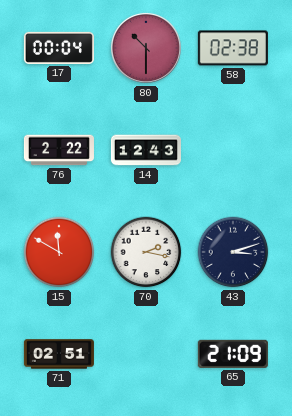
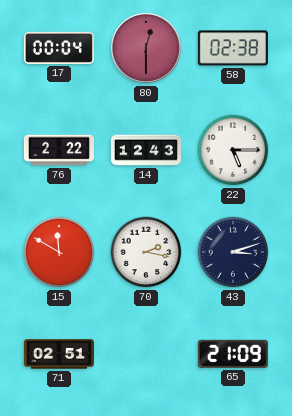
80: 10:30 -> 12:30 (146, 48)
22: none -> 5:15 (233, 150)
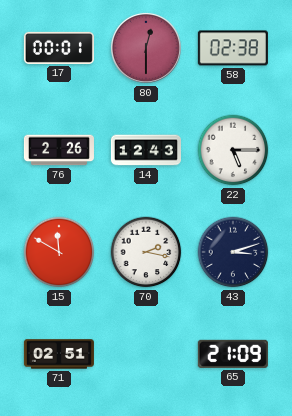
17: 00:04 -> 00:01 (59, 48)
76: 2:22 -> 2:26 (59, 150)
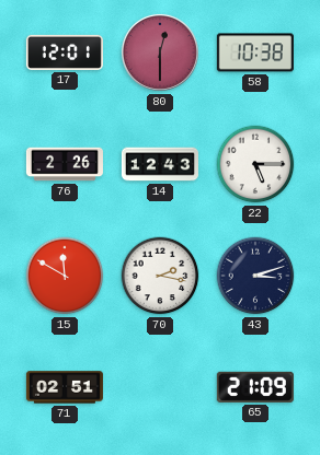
17: 00:01 -> 12:01 (65, 52)
58: 02:38 -> 10:38 (255, 52)
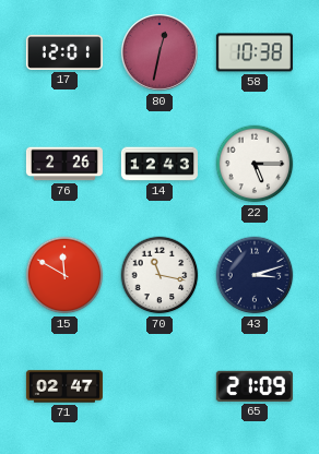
80: 12:30 -> 12:32 (159, 52)
70: 2:17 -> 11:17 (159, 275)
71: 02:51 -> 02:47 (64, 386)
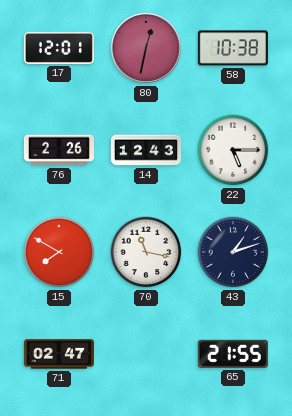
15: 11:50 -> 7:50 (59, 252)
43: 3:12 -> 1:12 (233, 252)
65: 21:09 -> 21:55 (233, 354)
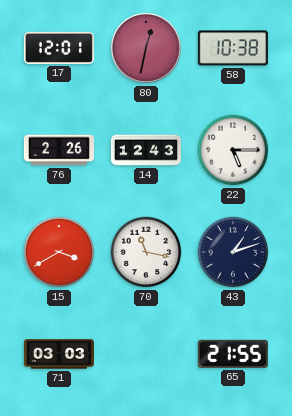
15: 7:50 -> 3:40 (59, 252)
71: 02:47 -> 03:03 (59, 354)
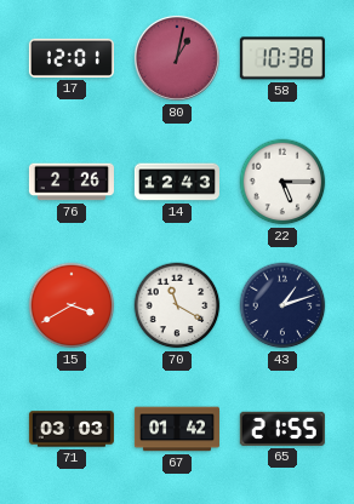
80: 12:32 -> 1:02 (177, 58)
70: 11:17 -> 11:20 (177, 305)
67: none -> 01:42 (177, 429)
